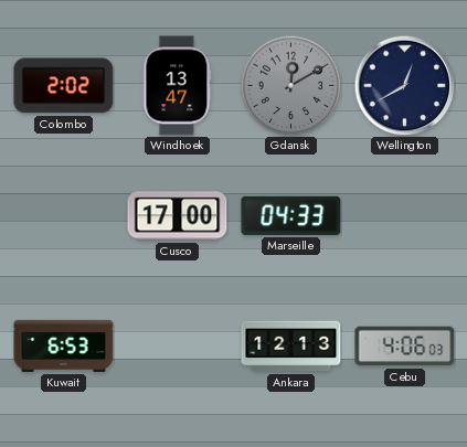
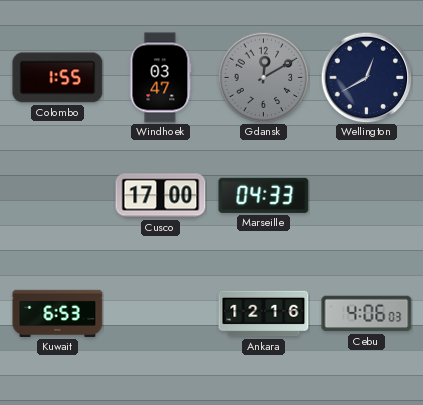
Colombo: 2:02 -> 1:55 (58, 78)
Windhoek: 13:47 -> 03:47 (161, 78)
Ankara: 12:13 -> 12:16 (264, 314)
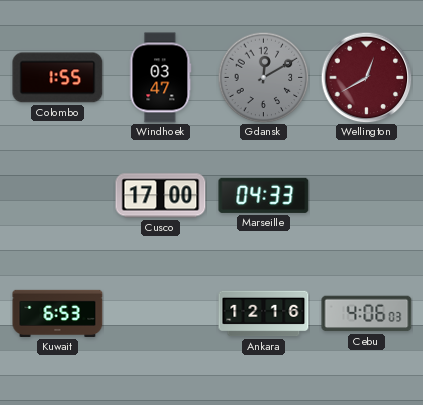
Wellington dial: navy -> burgundy (366, 77)
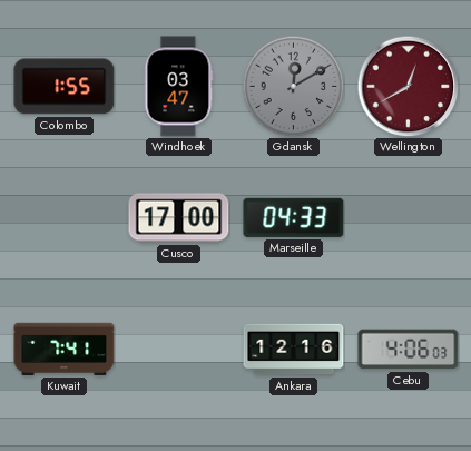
Kuwait: 6:53 -> 7:41 (65, 349)
